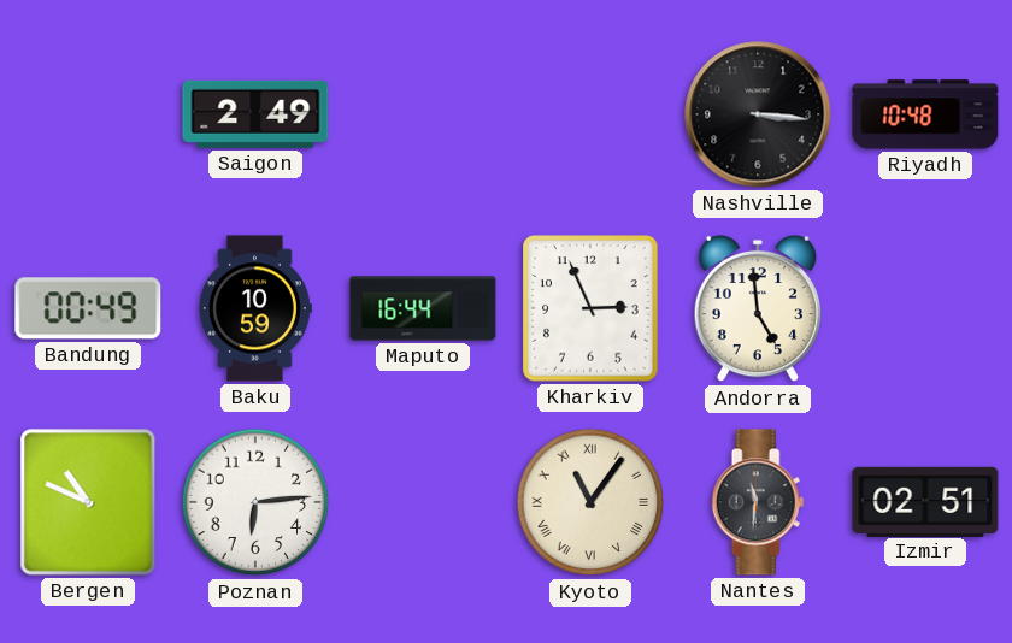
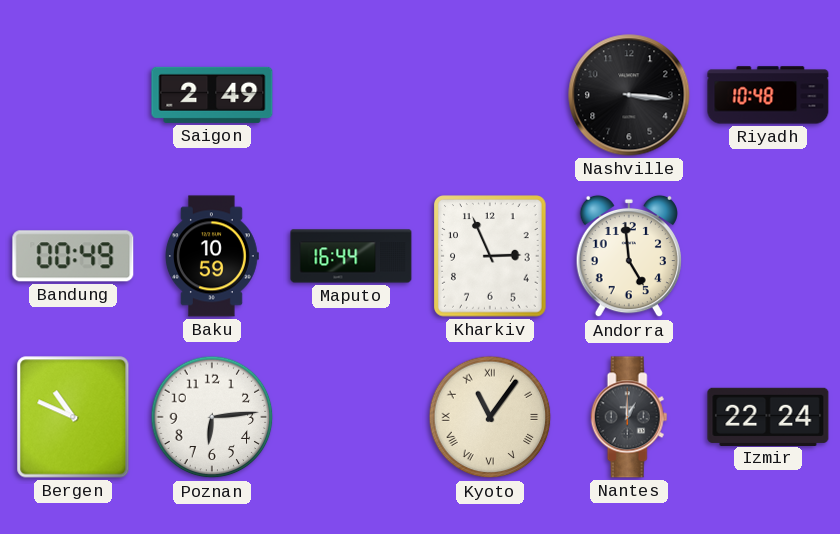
Nantes: 11:31 -> 1:00 (629, 417)
Izmir: 02:51 -> 22:24 (768, 416)
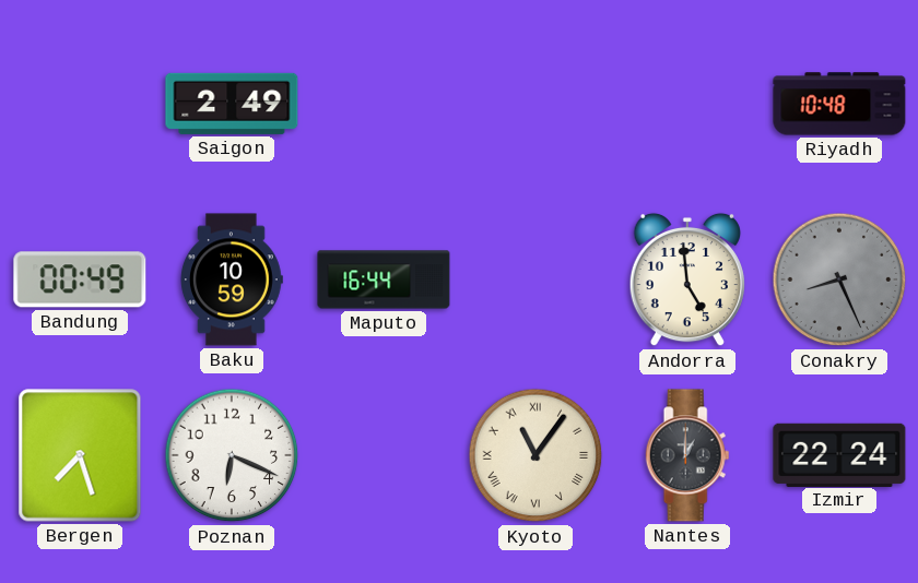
Nashville: 3:16 -> none (629, 95)
Kharkiv: 2:56 -> none (490, 256)
Conakry: none -> 8:26 (839, 279)
Bergen: 10:49 -> 7:27 (80, 455)
Poznan: 6:14 -> 6:19 (232, 455)
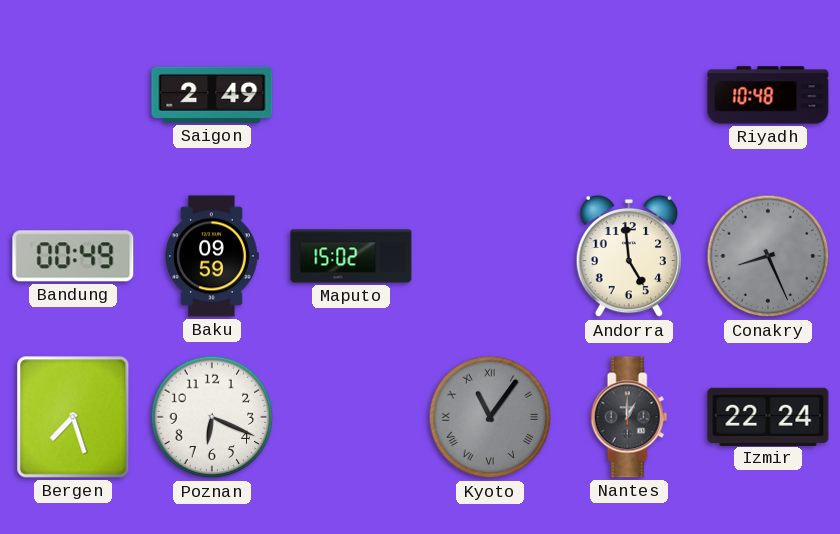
Baku: 10:59 -> 09:59 (212, 256)
Maputo: 16:44 -> 15:02 (351, 256)
Kyoto dial: cream -> grey (490, 417)
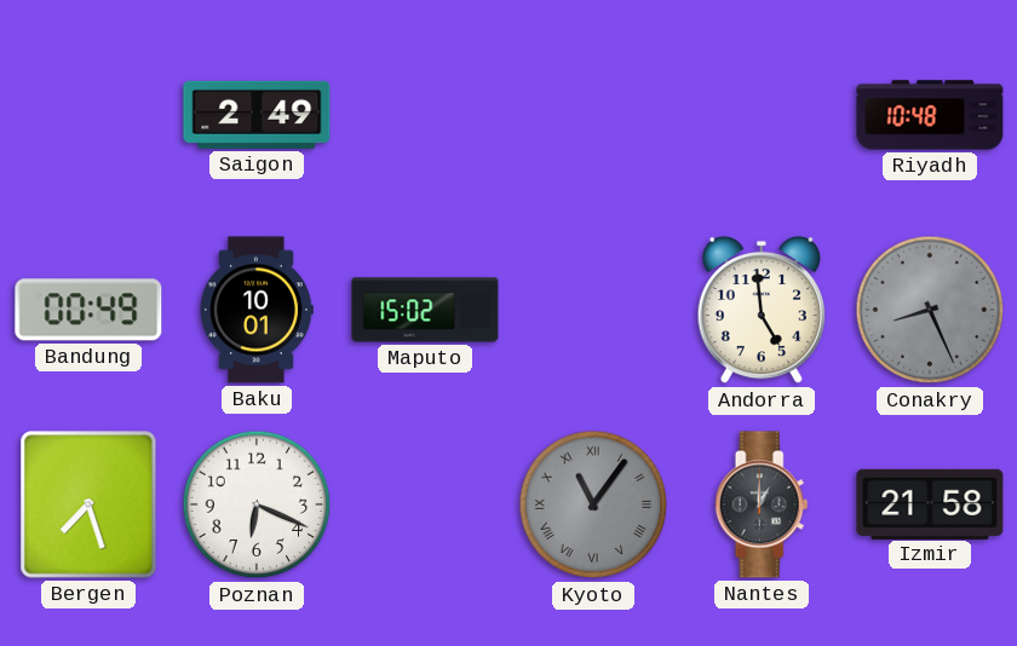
Baku: 09:59 -> 10:01 (257, 310)
Izmir: 22:24 -> 21:58 (930, 503)
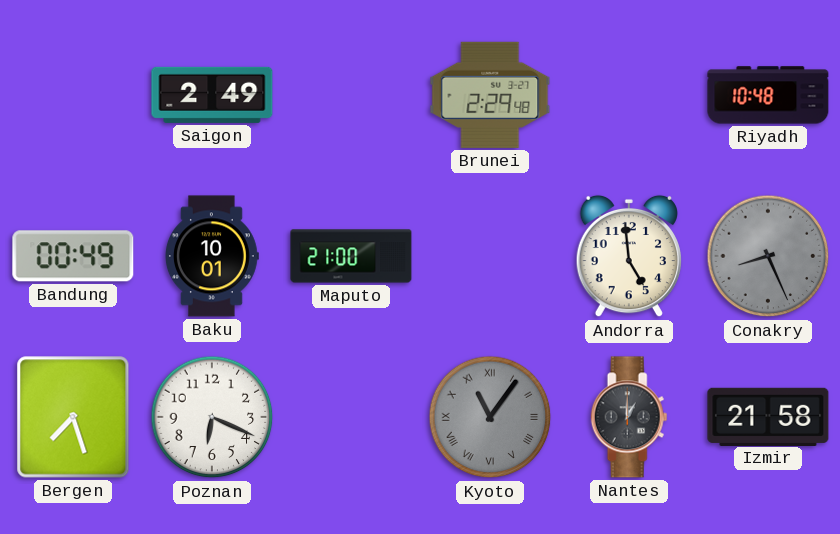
Brunei: none -> 2:29 (490, 95)
Maputo: 15:02 -> 21:00 (351, 256)
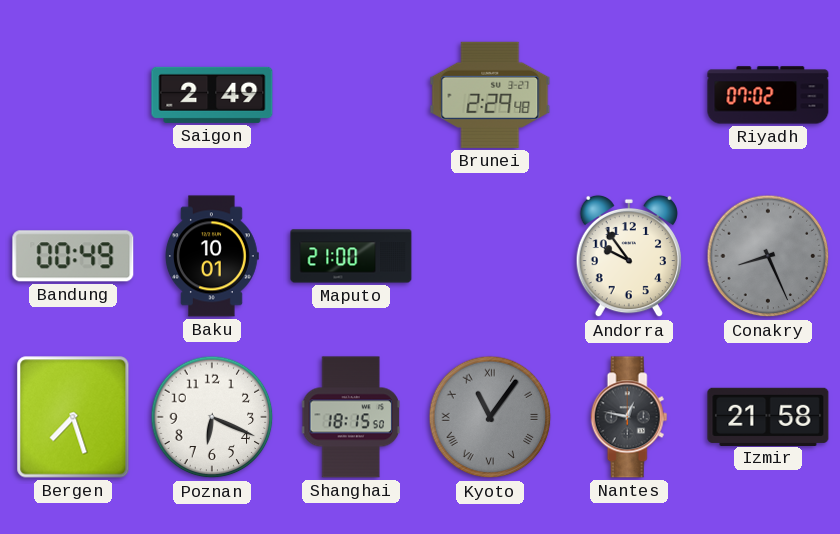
Riyadh: 10:48 -> 07:02 (768, 95)
Andorra: 4:59 -> 9:54 (629, 256)
Shanghai: none -> 18:15 (350, 417)
Nantes: 1:00 -> 12:47 (629, 417)
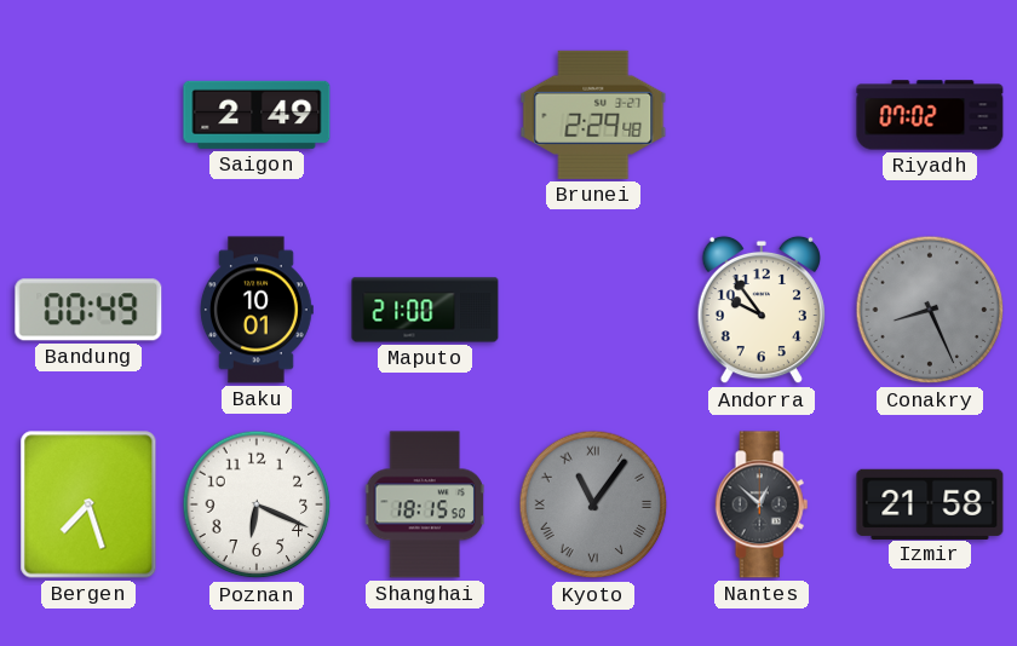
Nantes: 12:47 -> 12:52 (762, 504)
